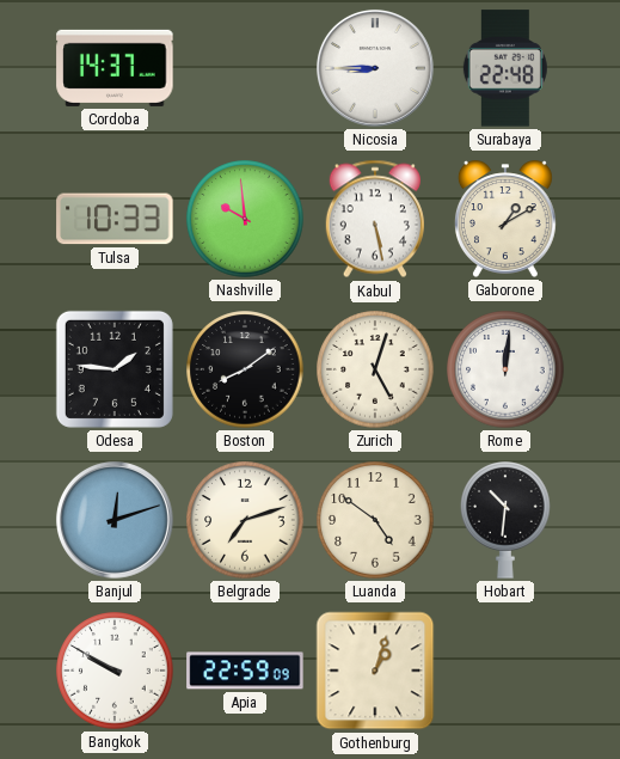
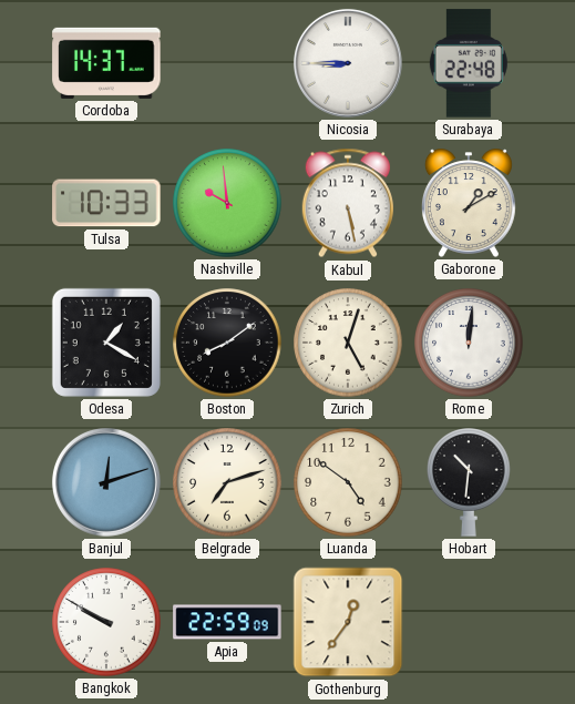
Odesa: 1:46 -> 1:20 (106, 343)
Gothenburg: 1:03 -> 12:36 (348, 622)
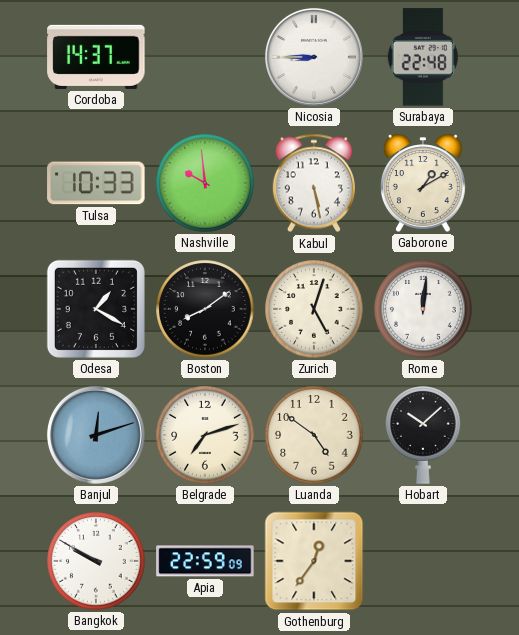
Hobart: 10:31 -> 10:08 (423, 435)
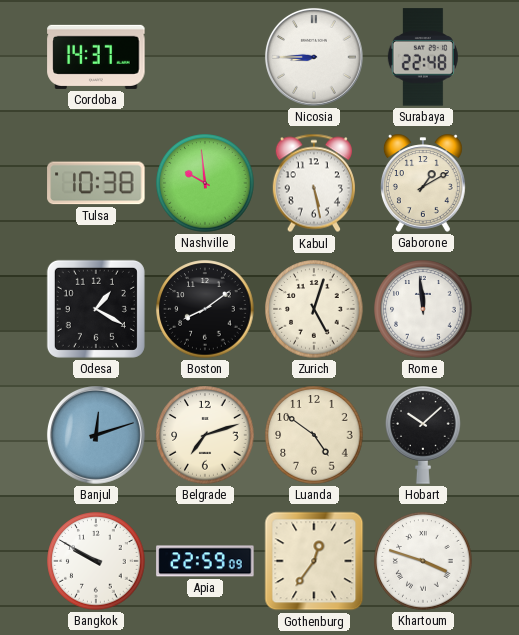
Tulsa: 10:33 -> 10:38 (96, 183)
Rome: 12:01 -> 11:59 (423, 309)
Khartoum: none -> 3:48 (423, 561)
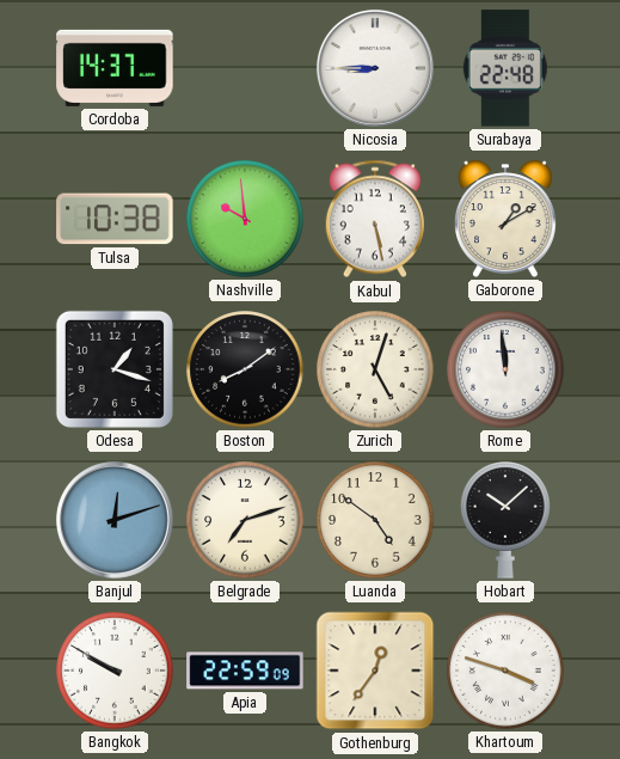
Odesa: 1:20 -> 1:18 (115, 369)
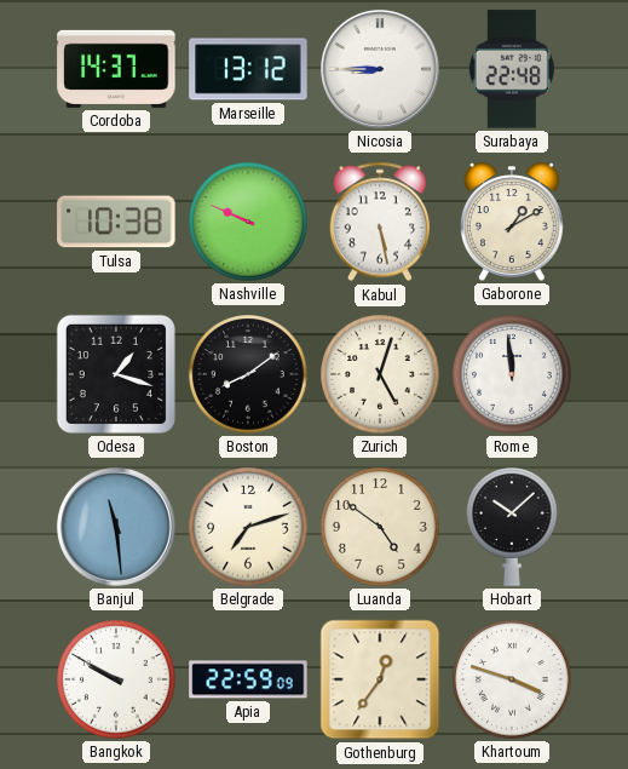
Marseille: none -> 13:12 (248, 69)
Nashville: 9:59 -> 9:49 (248, 222)
Banjul: 12:12 -> 11:29 (116, 527)
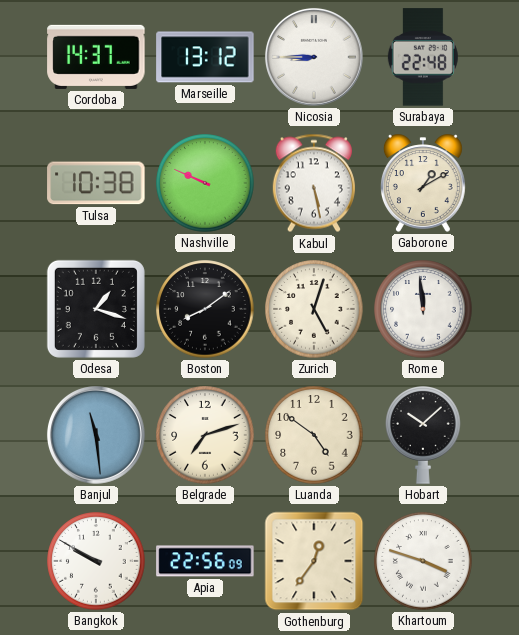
Apia: 22:59 -> 22:56 (205, 561)
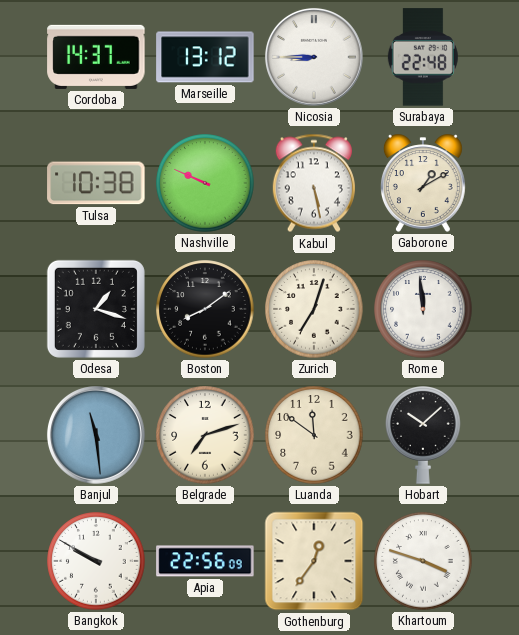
Zurich: 5:03 -> 7:03 (314, 309)
Luanda: 4:51 -> 11:51 (314, 435)
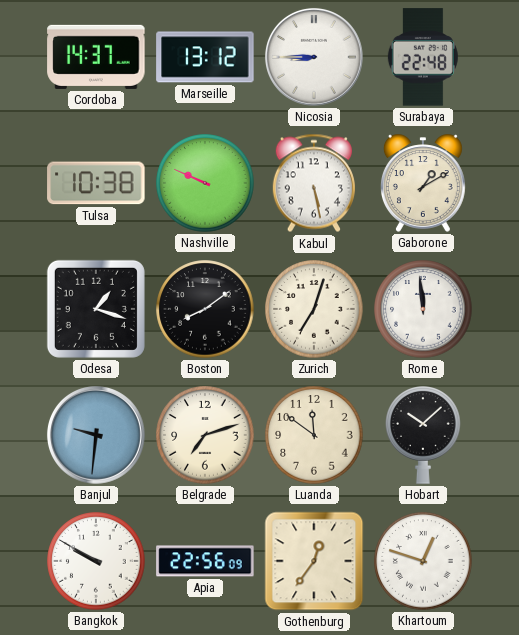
Banjul: 11:29 -> 9:31 (96, 435)
Khartoum: 3:48 -> 12:48 (423, 561)
